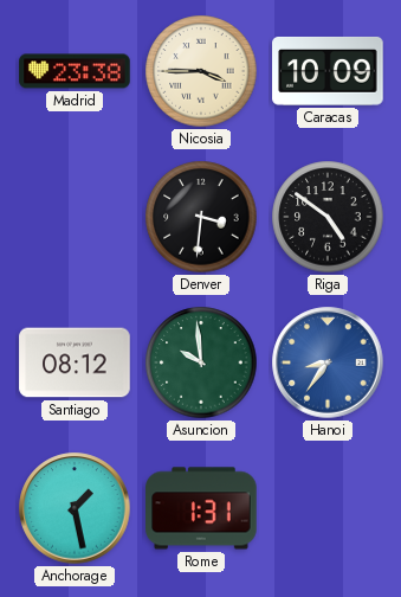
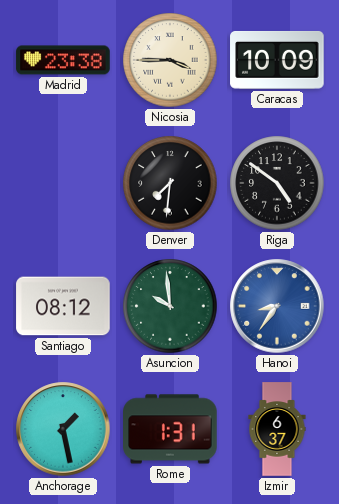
Denver: 3:31 -> 7:31 (170, 183)
Izmir: none -> 6:37 (277, 429)
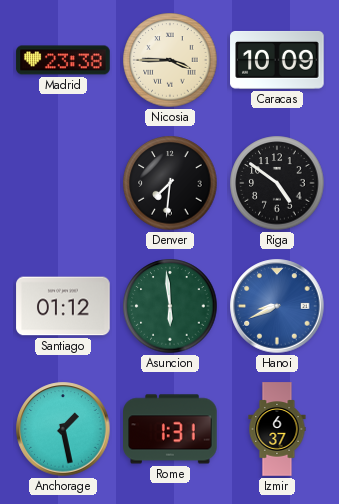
Santiago: 08:12 -> 01:12 (63, 306)
Asuncion: 9:59 -> 5:59 (170, 306)
Hanoi: 8:36 -> 8:41 (277, 306)
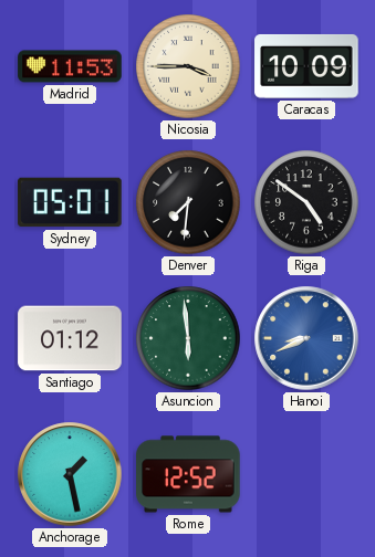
Madrid: 23:38 -> 11:53 (70, 66)
Sydney: none -> 05:01 (70, 202)
Rome: 1:31 -> 12:52 (188, 474)
Izmir: 6:37 -> none (277, 429)
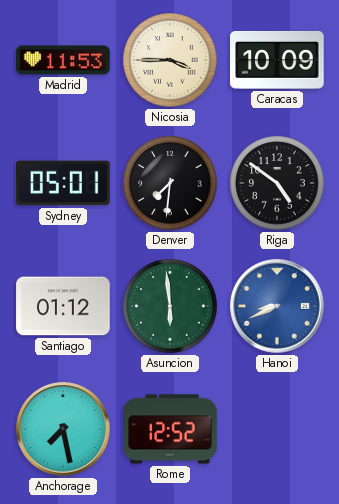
Anchorage: 1:28 -> 7:28 (63, 429)
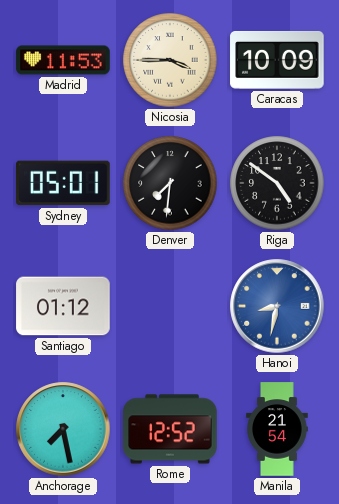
Asuncion: 5:59 -> none (170, 306)
Hanoi: 8:41 -> 8:32 (277, 306)
Manila: none -> 21:54 (277, 429)
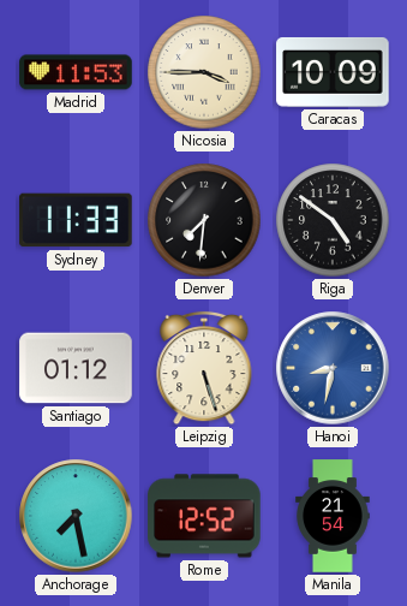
Sydney: 05:01 -> 11:33 (76, 220)
Leipzig: none -> 5:27 (204, 368)
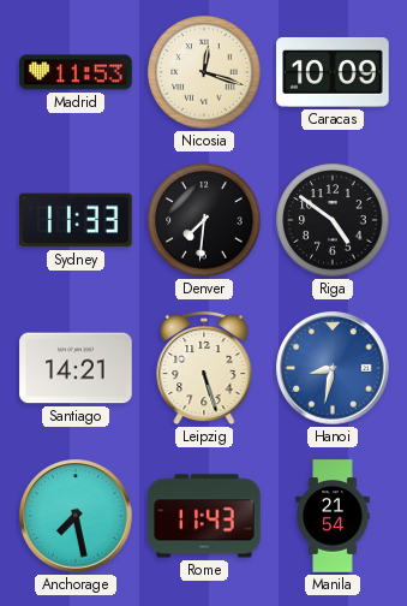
Nicosia: 3:45 -> 12:18 (204, 72)
Santiago: 01:12 -> 14:21 (76, 368)
Rome: 12:52 -> 11:43 (204, 516)
